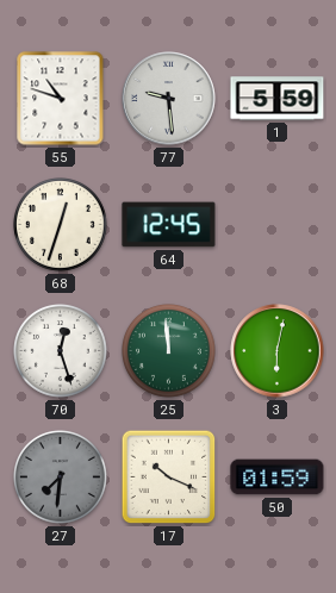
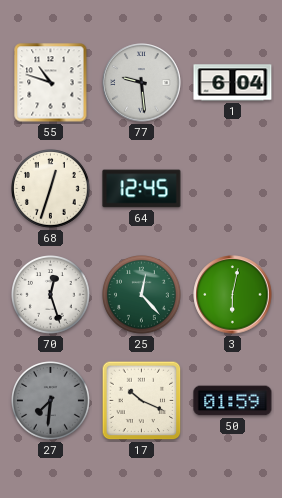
1: 5:59 -> 6:04 (233, 83)
25: 11:59 -> 12:23 (142, 295)
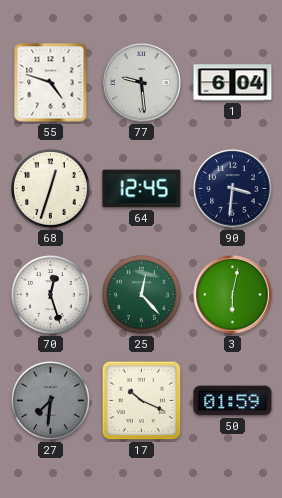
55: 10:48 -> 4:48 (51, 83)
90: none -> 3:31 (233, 189)
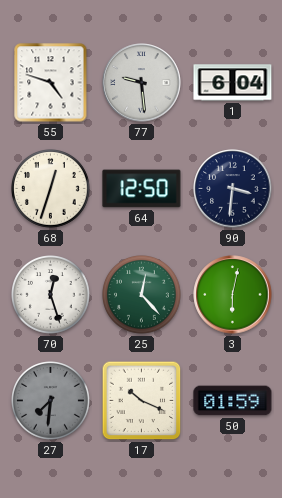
64: 12:45 -> 12:50 (142, 189)
